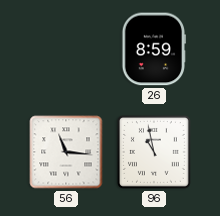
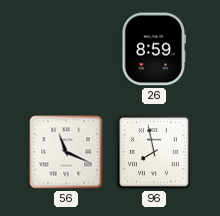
56: 11:16 -> 11:19 (66, 152)
96: 10:58 -> 7:58 (154, 152)
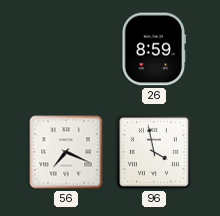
56: 11:19 -> 7:19 (66, 152)
96: 7:58 -> 3:58 (154, 152)
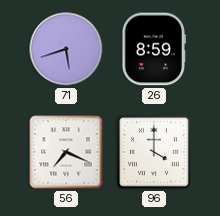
71: none -> 5:42 (66, 49)
96: 3:58 -> 4:00 (154, 152)
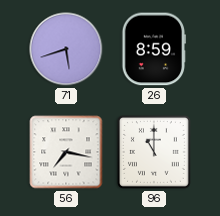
56: 7:19 -> 7:17 (66, 152)
96: 4:00 -> 11:00 (154, 152)
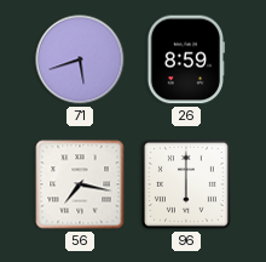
96: 11:00 -> 6:00 (186, 184)
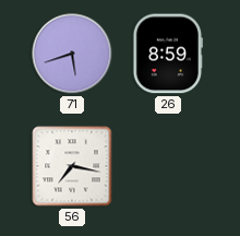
96: 6:00 -> none (186, 184)
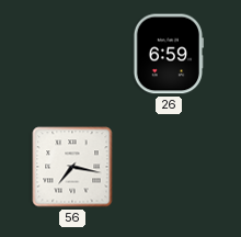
71: 5:42 -> none (72, 54)
26: 8:59 -> 6:59 (168, 54)
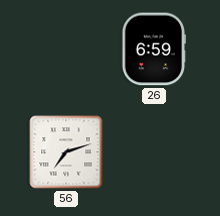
56: 7:17 -> 7:12 (66, 152)
